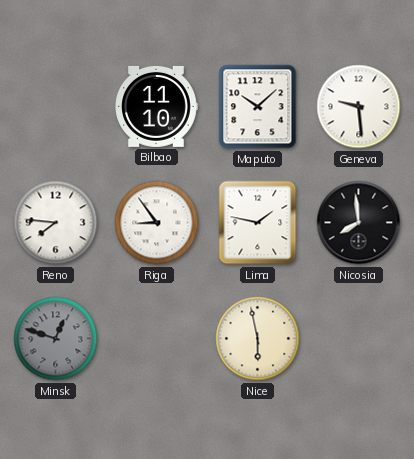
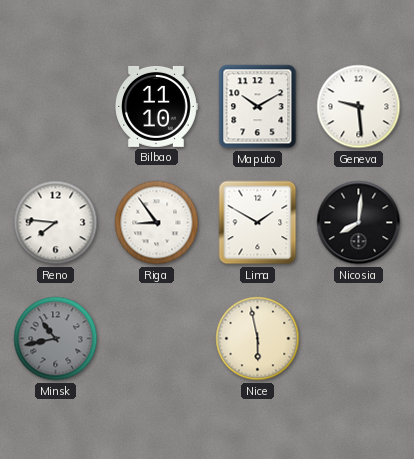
Maputo: 10:08 -> 10:10 (258, 107)
Lima: 1:47 -> 1:50 (258, 223)
Nicosia: 7:59 -> 8:01 (359, 223)
Minsk: 12:48 -> 10:43 (56, 339)
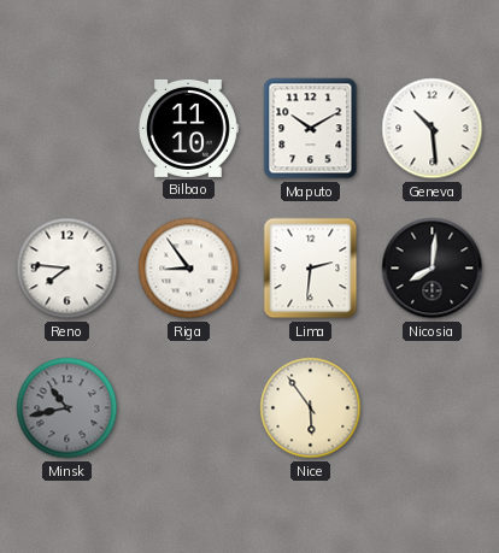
Geneva: 9:29 -> 10:29 (433, 129)
Lima: 1:50 -> 2:31 (311, 269)
Nice: 5:58 -> 5:54 (311, 408)
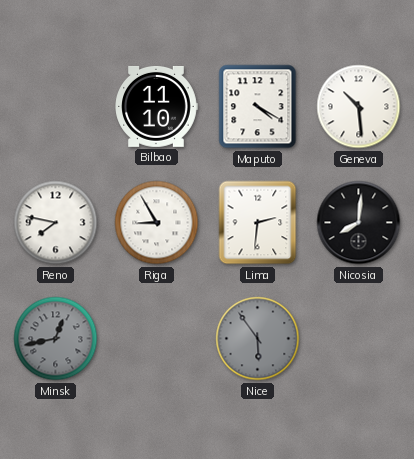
Maputo: 10:10 -> 4:20 (258, 107)
Reno: 7:46 -> 7:47 (56, 223)
Riga: 8:54 -> 8:55 (157, 223)
Minsk: 10:43 -> 12:43 (56, 339)
Nice dial: cream -> grey (258, 339)
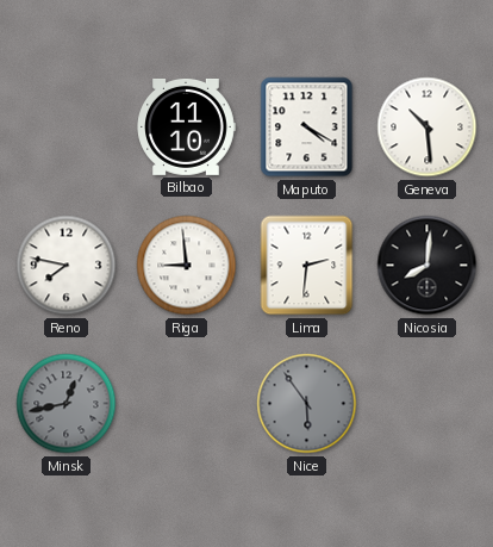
Riga: 8:55 -> 8:59 (187, 266)
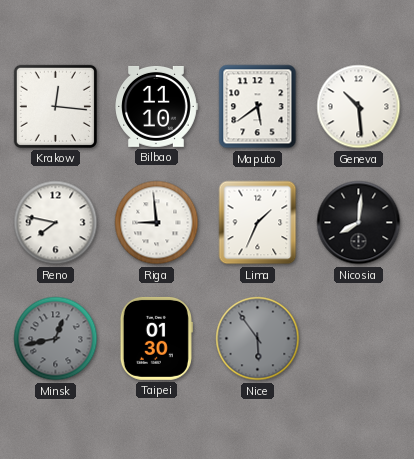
Krakow: none -> 12:16 (55, 106)
Maputo: 4:20 -> 5:39 (258, 107)
Lima: 2:31 -> 1:34 (258, 223)
Taipei: none -> 01:30 (156, 338)
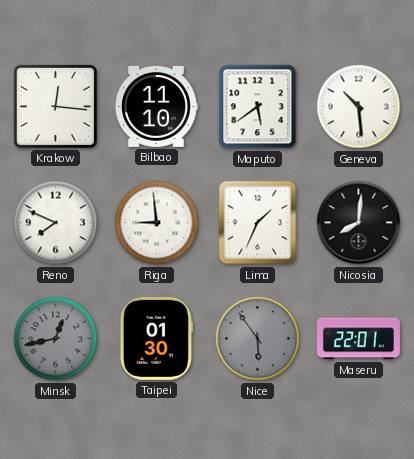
Reno: 7:47 -> 7:49 (56, 223)
Maseru: none -> 22:01 (358, 339)
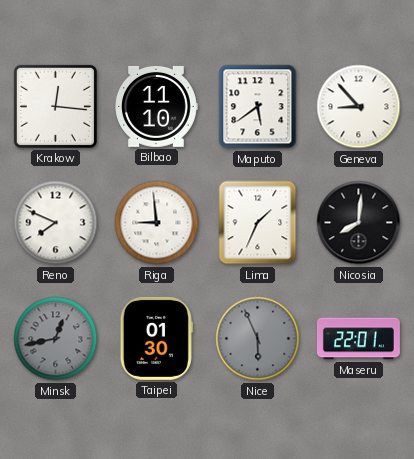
Geneva: 10:29 -> 8:53 (359, 107)
Nice: 5:54 -> 5:56 (258, 339)
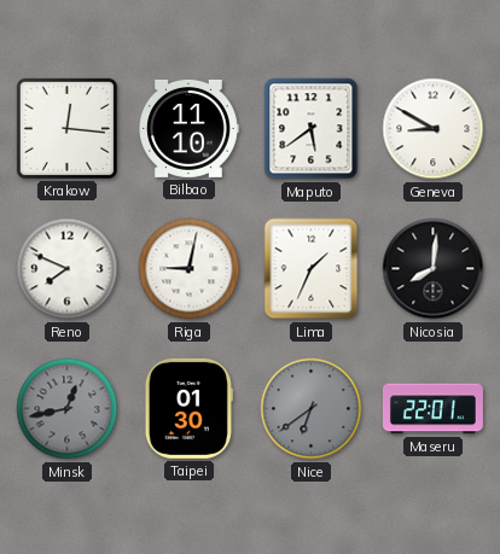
Geneva: 8:53 -> 8:50 (434, 129)
Riga: 8:59 -> 9:02 (190, 269)
Nice: 5:56 -> 6:39 (312, 409)
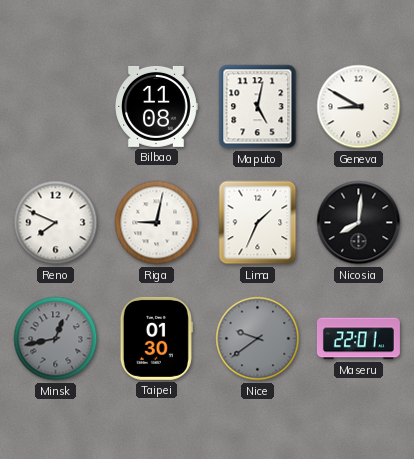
Krakow: 12:16 -> none (66, 128)
Bilbao: 11:10 -> 11:08 (156, 106)
Maputo: 5:39 -> 5:02 (258, 107)
Nice: 6:39 -> 9:39 (258, 339)
